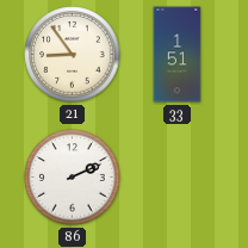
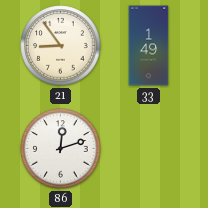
33: 1:51 -> 1:49 (149, 46)
86: 2:11 -> 12:12 (61, 149)
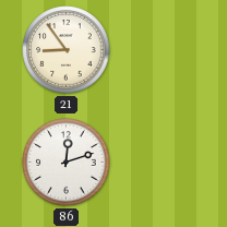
33: 1:49 -> none (149, 46)
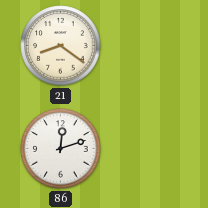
21: 8:54 -> 8:21 (61, 46)
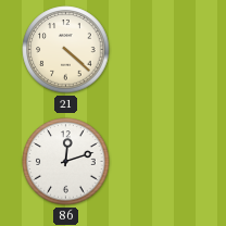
21: 8:21 -> 4:22 (66, 50)
